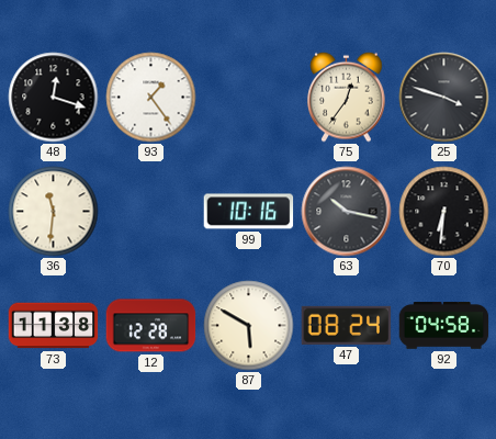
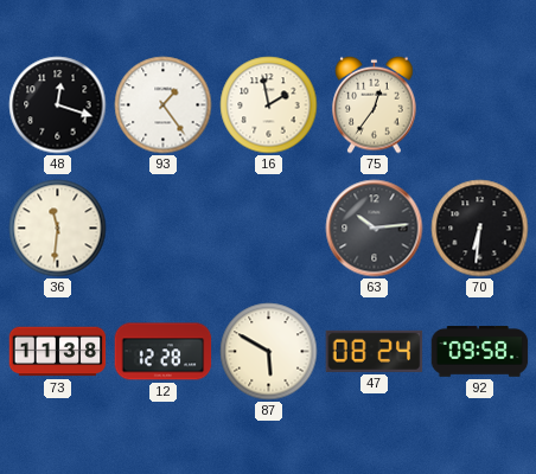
16: none -> 1:58 (269, 105)
25: 3:48 -> none (444, 98)
99: 10:16 -> none (249, 212)
63: 10:17 -> 10:14 (375, 229)
92: 04:58 -> 09:58 (480, 352)
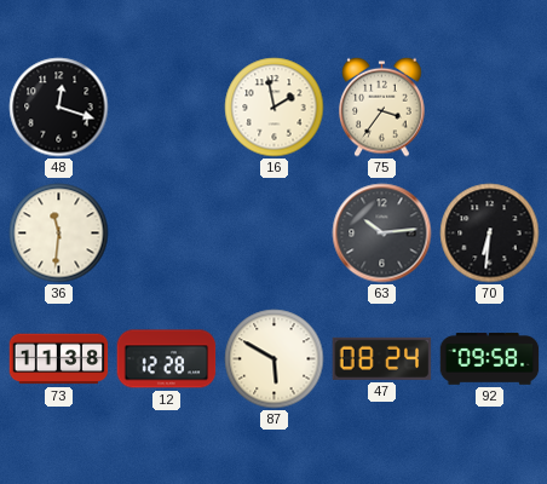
93: 1:24 -> none (164, 105)
75: 12:36 -> 3:36 (382, 106)
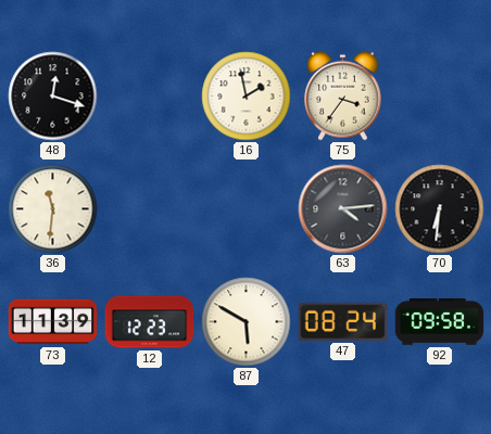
63: 10:14 -> 4:14 (343, 209)
73: 11:38 -> 11:39 (53, 322)
12: 12:28 -> 12:23 (150, 322)
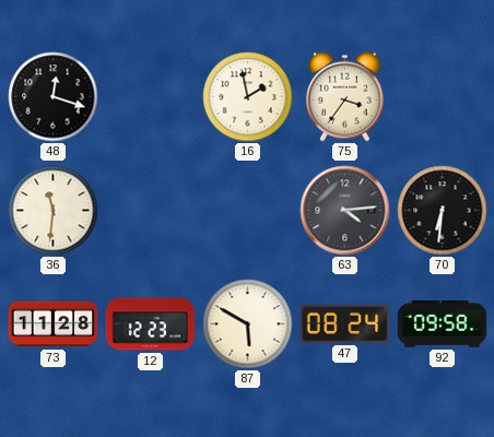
73: 11:39 -> 11:28 (54, 324)
